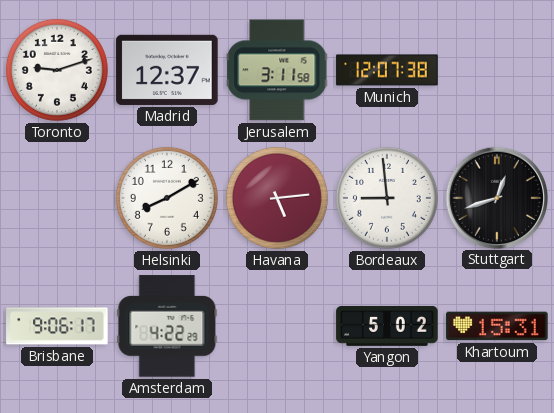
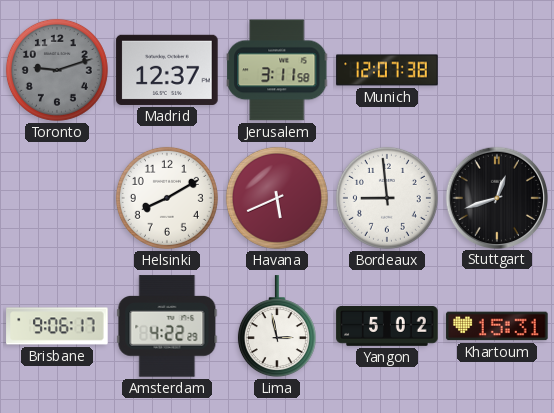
Toronto dial: white -> grey (57, 70)
Havana: 5:14 -> 5:41 (277, 198)
Lima: none -> 2:58 (277, 327)
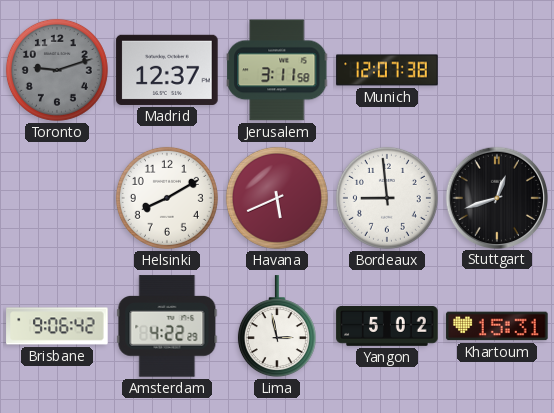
Brisbane: 9:06:17 -> 9:06:42 (57, 326)
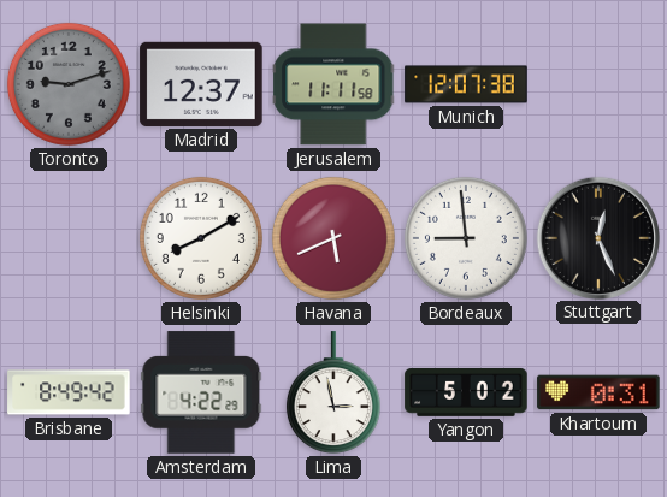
Jerusalem: 3:11 -> 11:11 (335, 84)
Stuttgart: 12:42 -> 12:26 (597, 237)
Brisbane: 9:06 -> 8:49 (69, 392)
Khartoum: 15:31 -> 0:31 (598, 392)
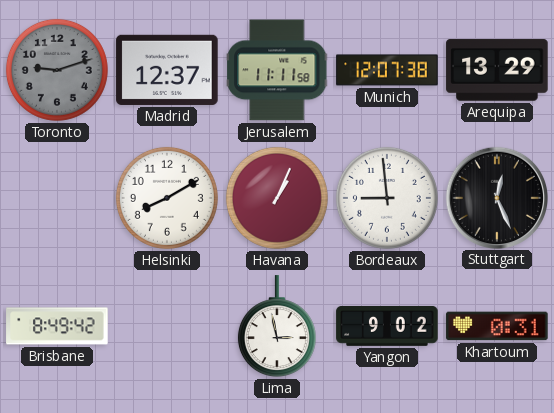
Arequipa: none -> 13:29 (497, 70)
Havana: 5:41 -> 1:04 (277, 198)
Amsterdam: 4:22 -> none (201, 392)
Yangon: 5:02 -> 9:02 (387, 326)
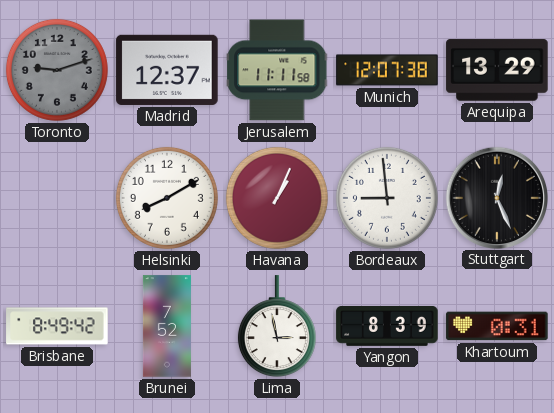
Brunei: none -> 7:52 (167, 326)
Yangon: 9:02 -> 8:39 (387, 326)
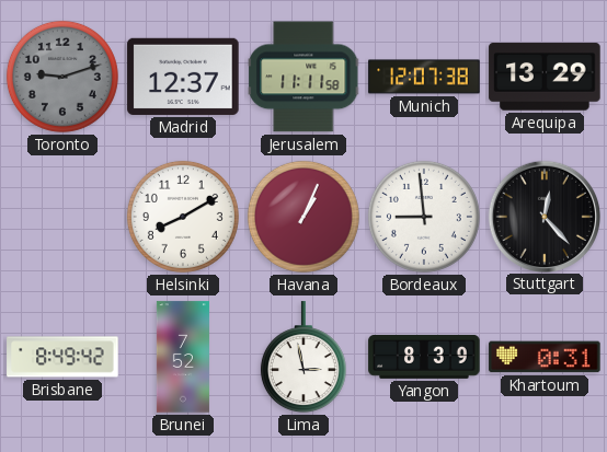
Stuttgart: 12:26 -> 12:23 (543, 216)
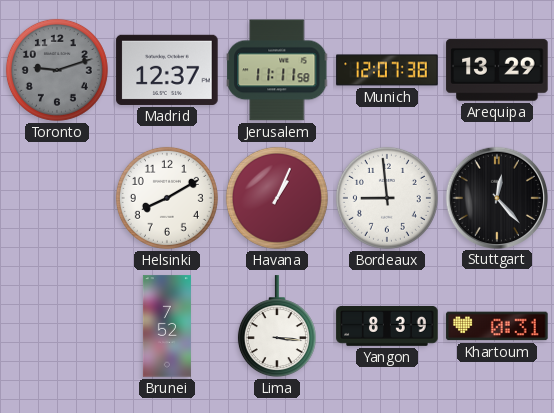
Brisbane: 8:49 -> none (62, 357)
Lima: 2:58 -> 3:16 (277, 327)
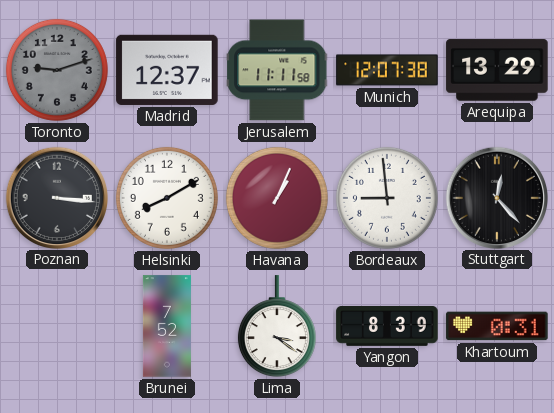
Poznan: none -> 3:16 (56, 197)
Lima: 3:16 -> 3:21 (277, 327)
